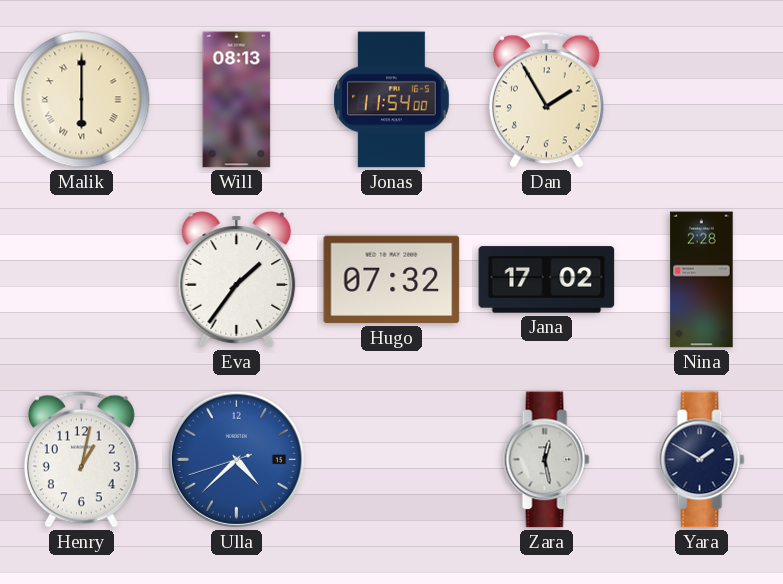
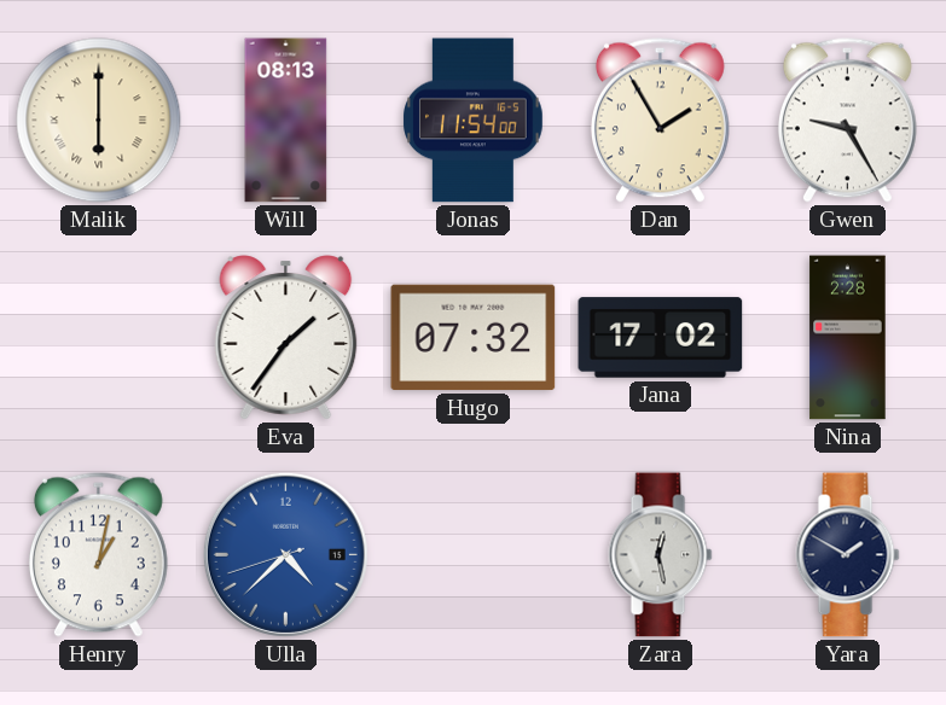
Gwen: none -> 9:25 (847, 120)
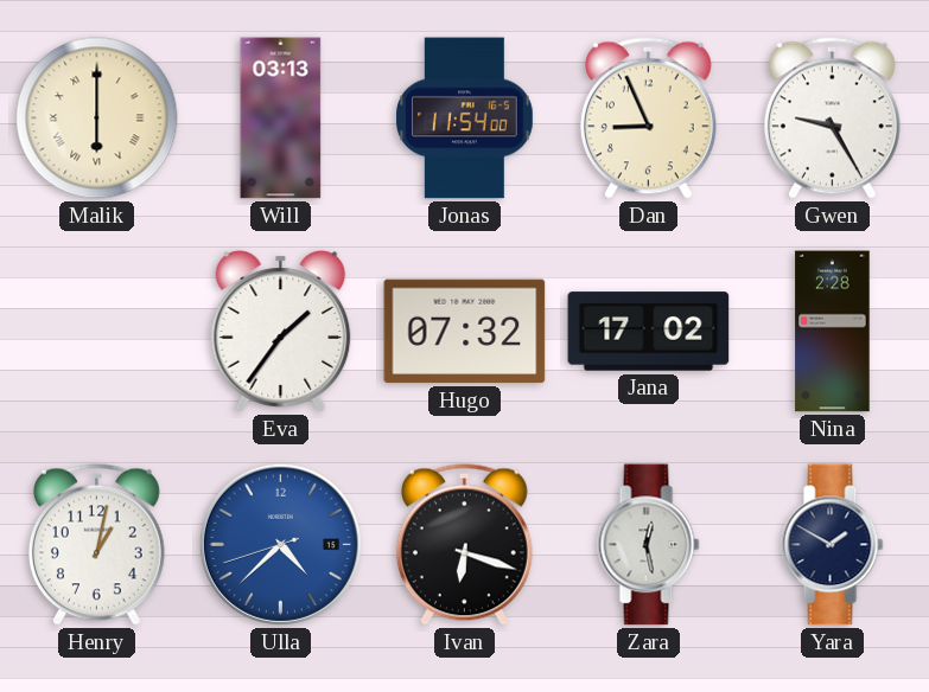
Will: 08:13 -> 03:13 (281, 118)
Dan: 1:55 -> 8:56 (648, 117)
Ivan: none -> 6:18 (464, 544)
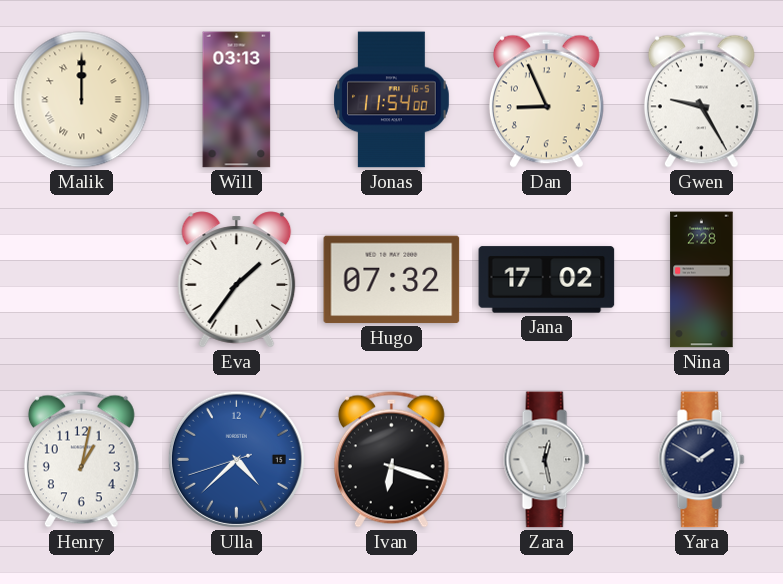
Malik: 6:00 -> 12:00 (82, 100)
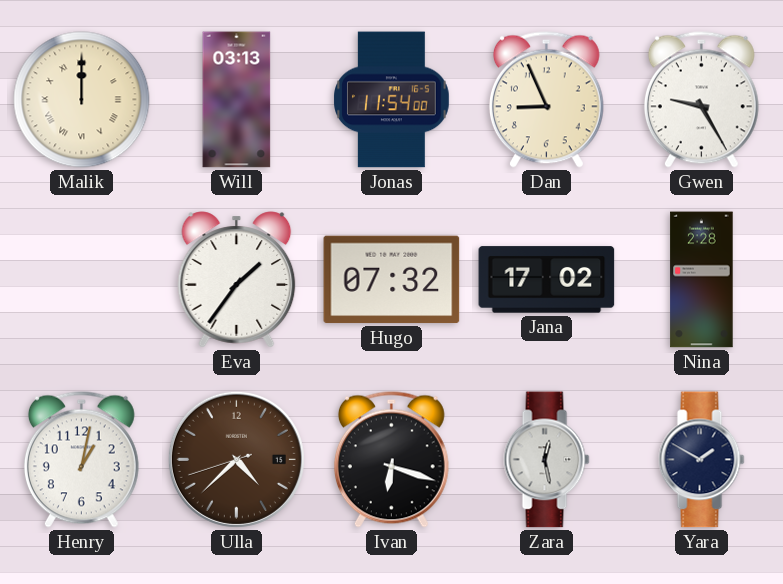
Ulla dial: blue -> brown (236, 459)
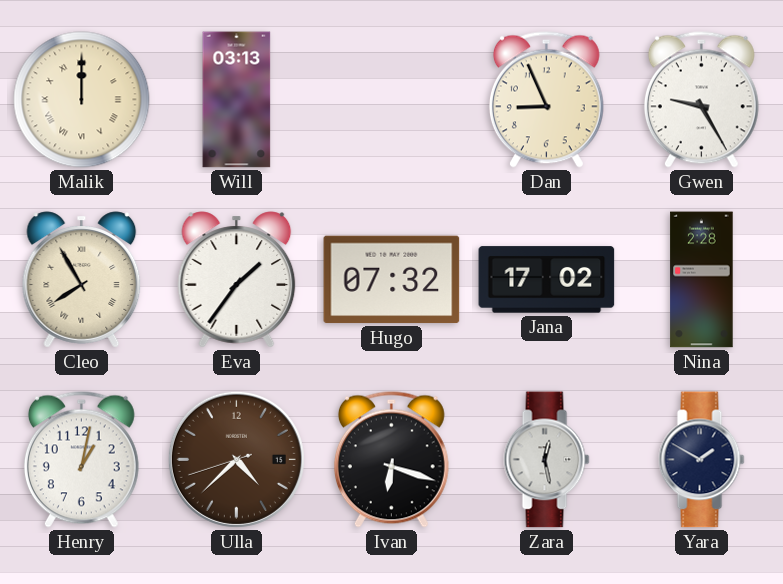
Jonas: 11:54 -> none (392, 100)
Cleo: none -> 7:55 (82, 280)
